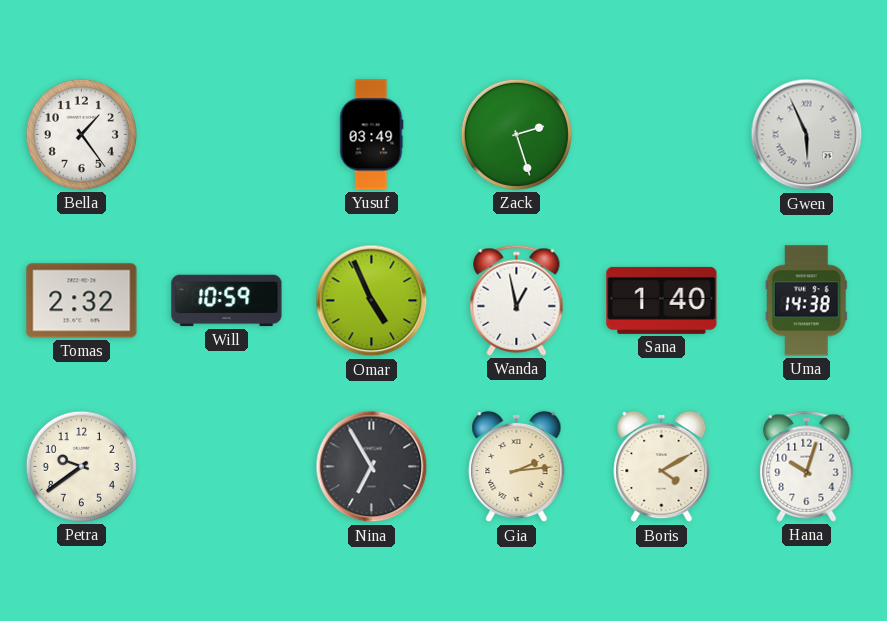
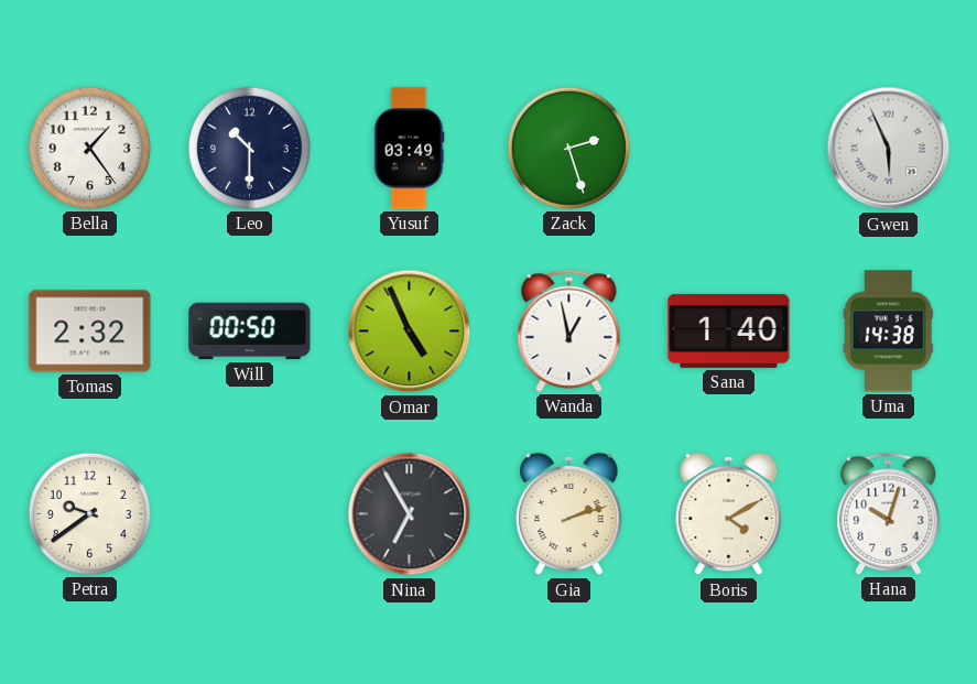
Leo: none -> 10:30 (249, 148)
Will: 10:59 -> 00:50 (250, 332)
Gia: 2:14 -> 2:12 (569, 514)
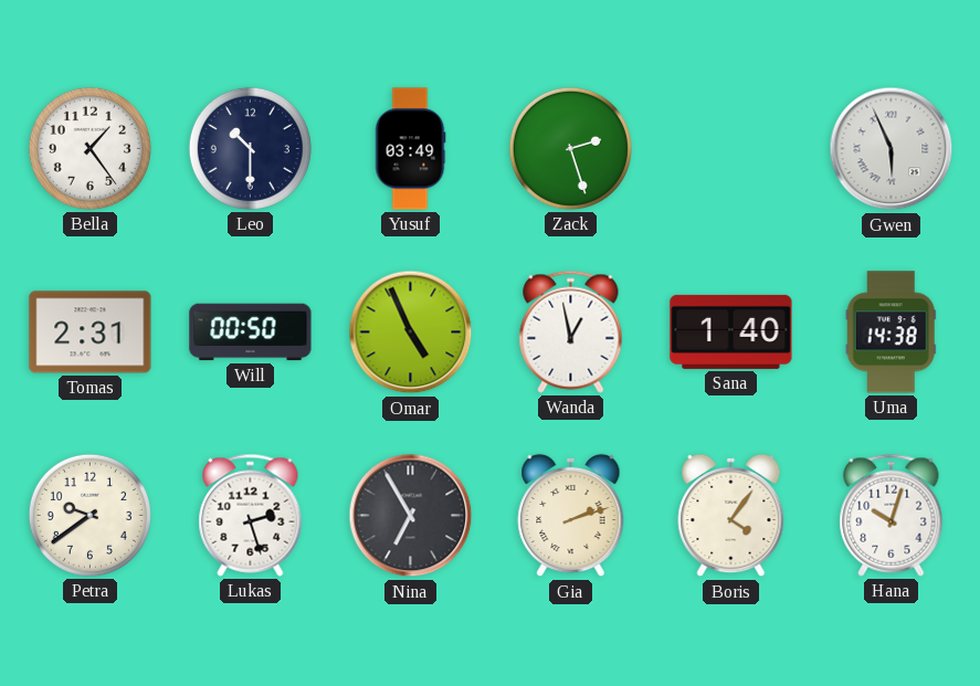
Tomas: 2:32 -> 2:31 (91, 333)
Lukas: none -> 2:27 (251, 515)
Boris: 4:10 -> 4:06 (731, 516)
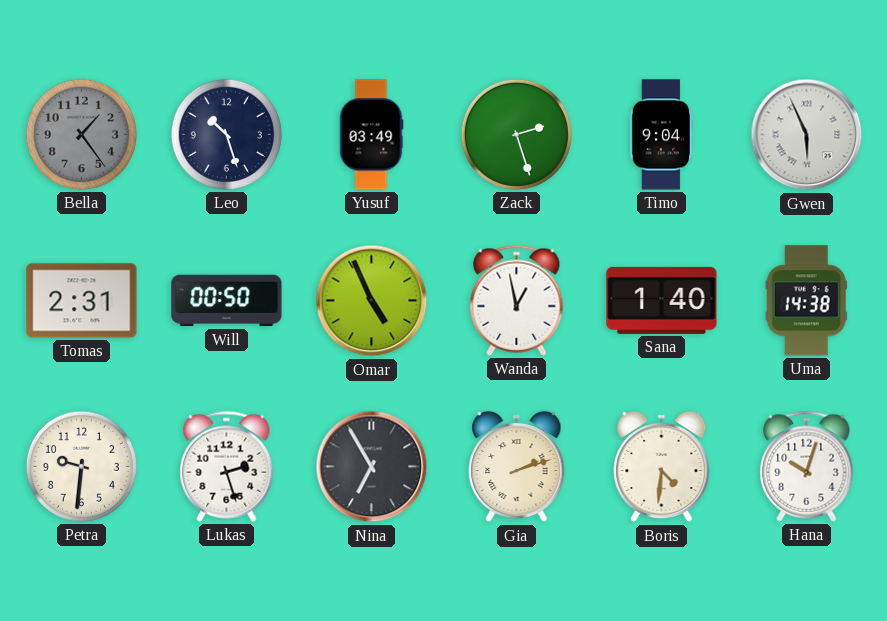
Bella dial: white -> grey (81, 134)
Leo: 10:30 -> 10:27 (226, 134)
Timo: none -> 9:04 (662, 135)
Petra: 9:39 -> 9:31 (81, 466)
Boris: 4:06 -> 4:31 (662, 467)
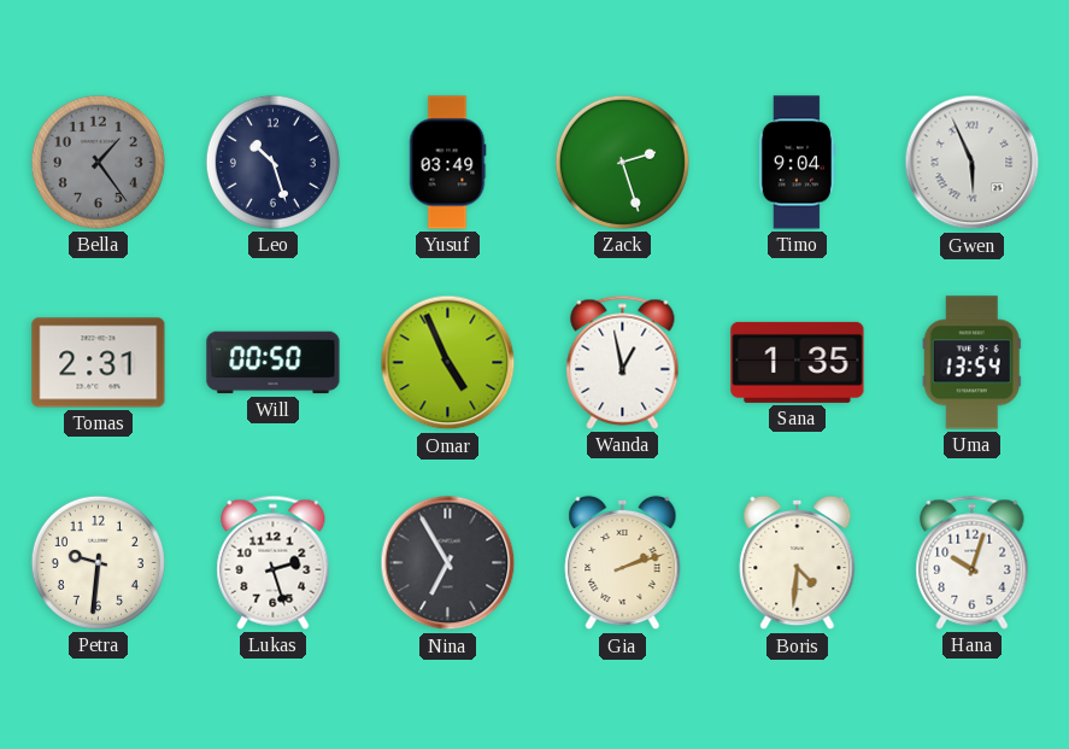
Sana: 1:40 -> 1:35 (798, 362)
Uma: 14:38 -> 13:54 (971, 363)
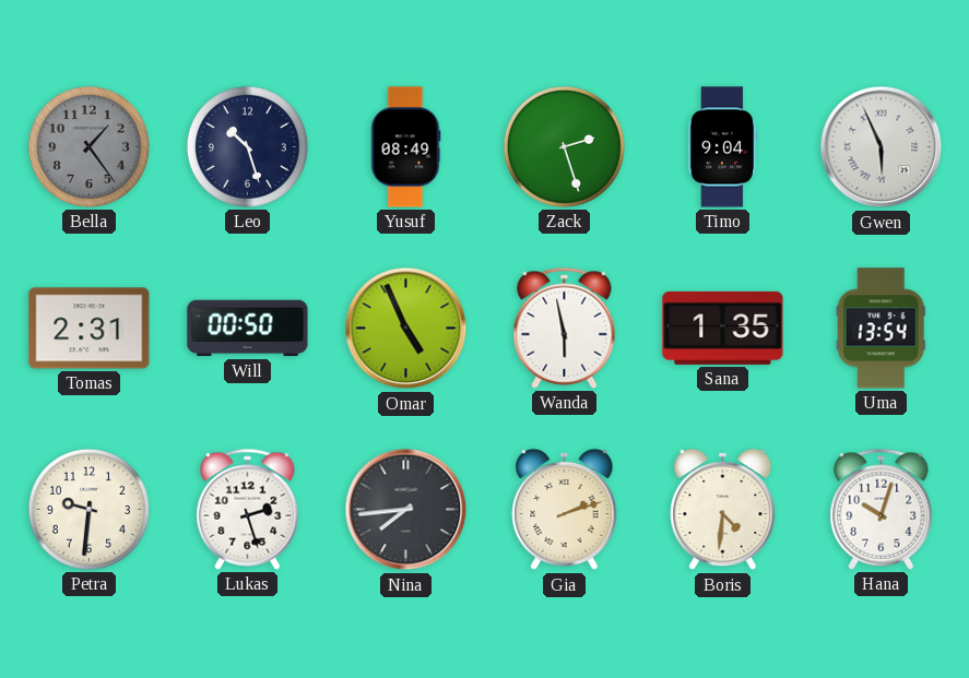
Yusuf: 03:49 -> 08:49 (405, 147)
Wanda: 12:58 -> 5:58 (565, 328)
Nina: 6:55 -> 7:44 (406, 510)
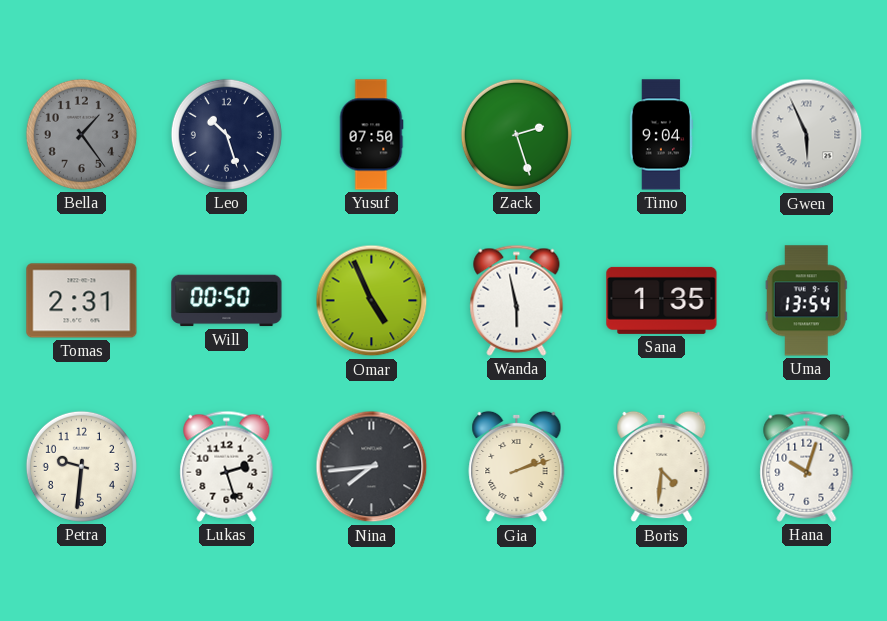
Yusuf: 08:49 -> 07:50 (371, 135)
